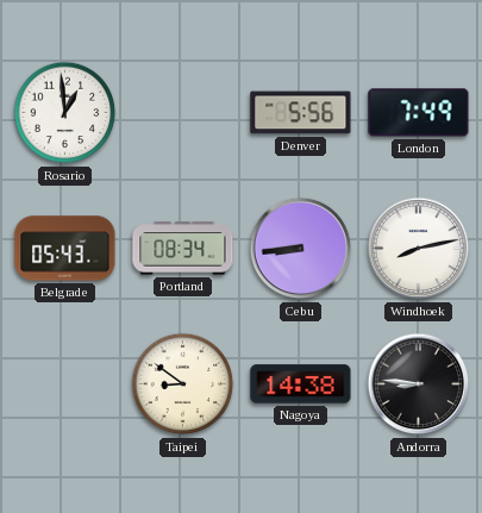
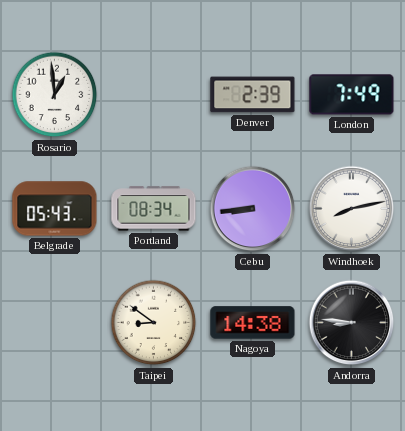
Denver: 5:56 -> 2:39 (253, 95)
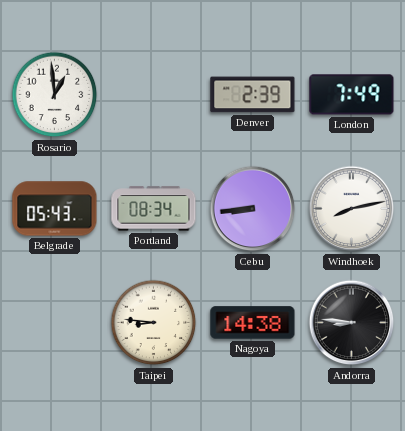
Taipei: 8:51 -> 8:46 (154, 323)
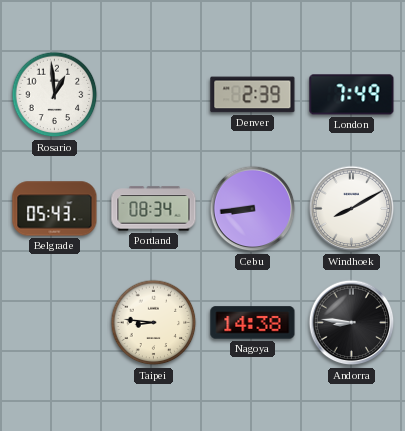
Windhoek: 8:13 -> 8:10 (352, 209)
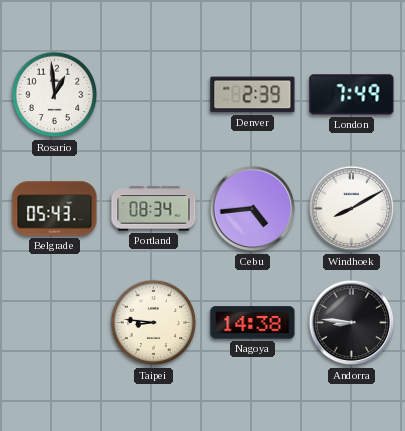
Cebu: 8:44 -> 4:44 (253, 209)
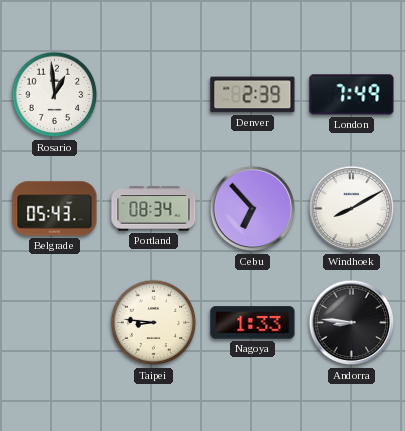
Cebu: 4:44 -> 6:53 (253, 209)
Nagoya: 14:38 -> 1:33 (253, 323)
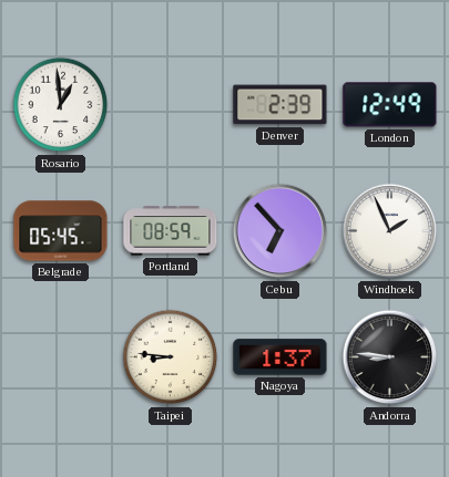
London: 7:49 -> 12:49 (390, 105)
Belgrade: 05:43 -> 05:45 (61, 231)
Portland: 08:34 -> 08:59 (171, 231)
Windhoek: 8:10 -> 1:56 (390, 231)
Nagoya: 1:33 -> 1:37 (280, 357)
